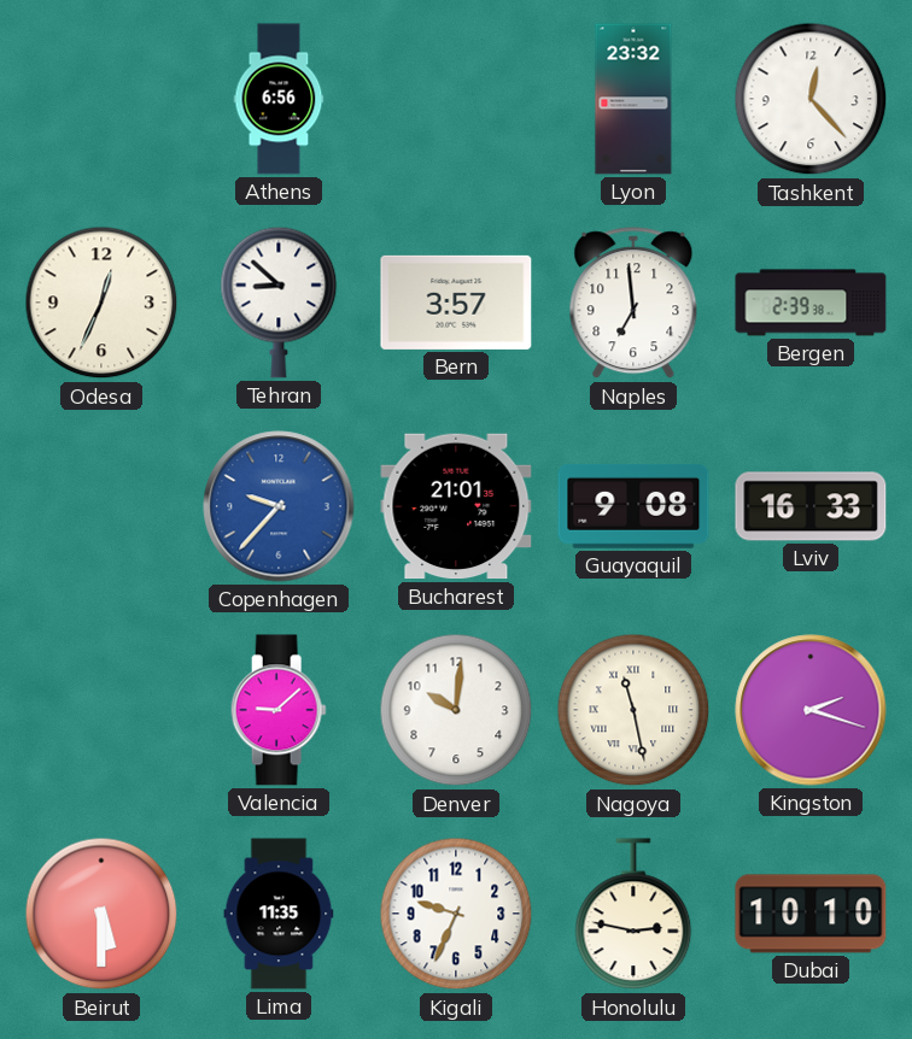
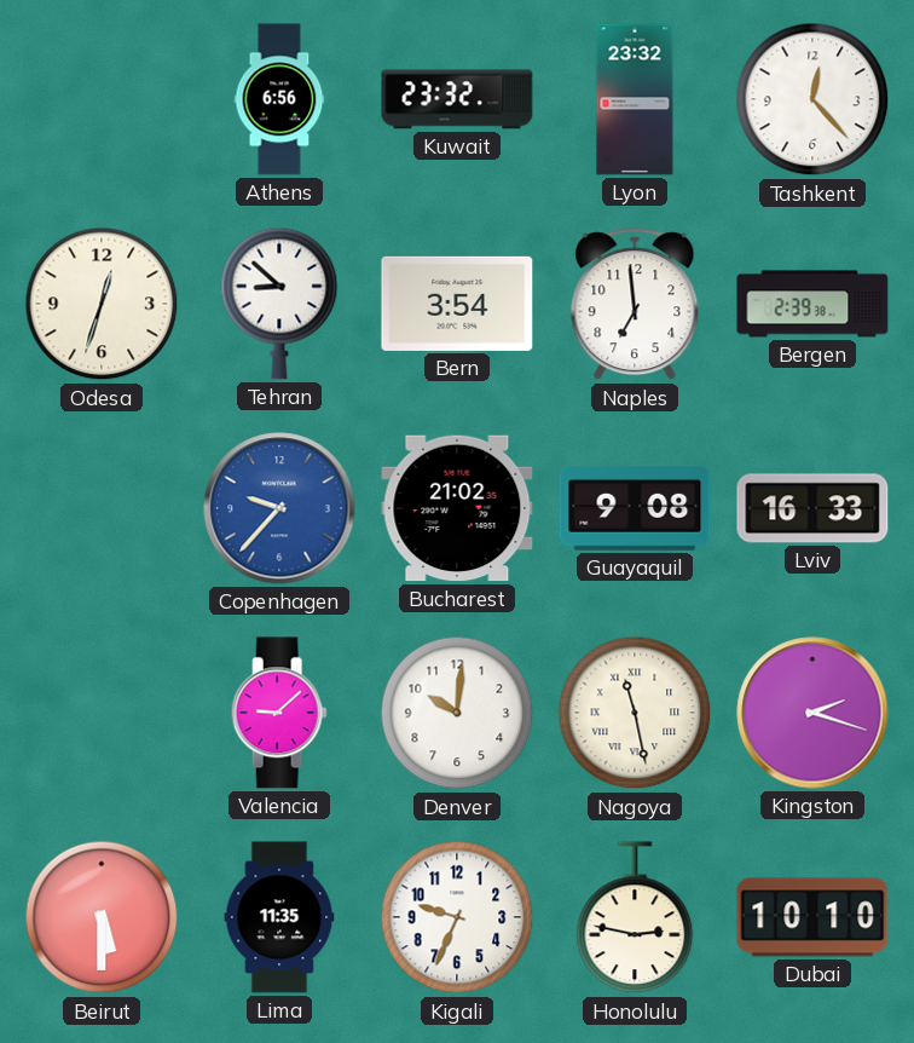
Kuwait: none -> 23:32 (457, 99)
Odesa: 12:34 -> 12:33 (102, 304)
Bern: 3:57 -> 3:54 (457, 304)
Bucharest: 21:01 -> 21:02 (457, 508)
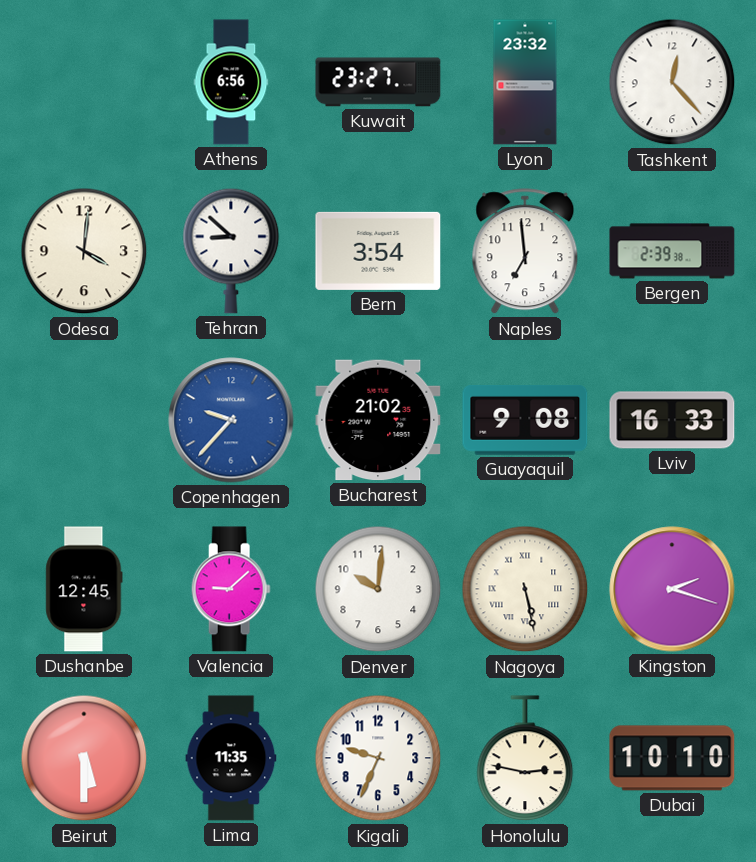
Kuwait: 23:32 -> 23:27 (378, 82)
Odesa: 12:33 -> 4:01 (84, 251)
Dushanbe: none -> 12:45 (84, 589)
Nagoya: 11:28 -> 5:28 (525, 589)
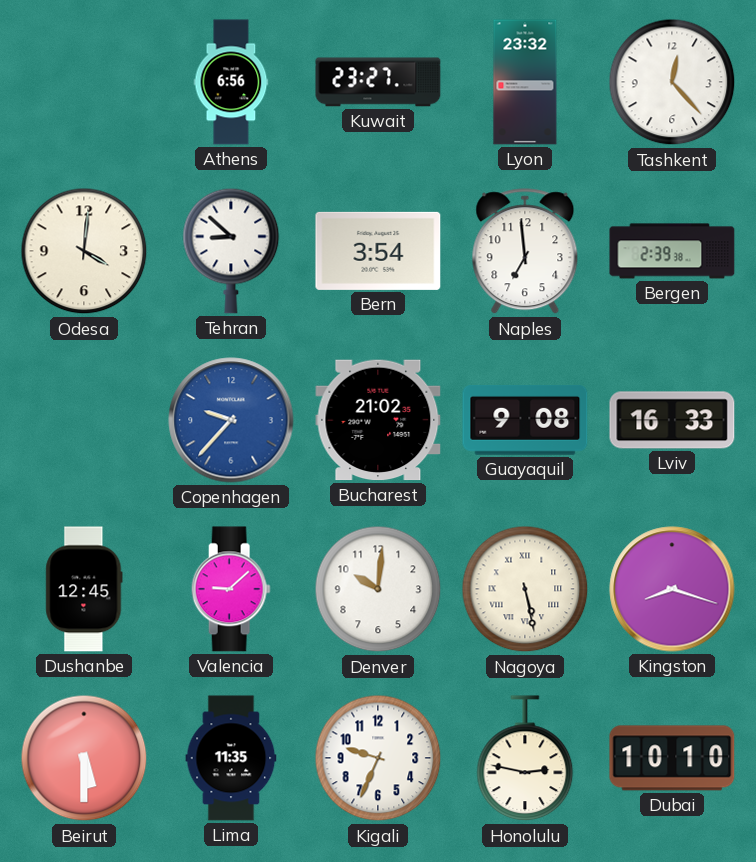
Kingston: 2:18 -> 8:18 (672, 589)
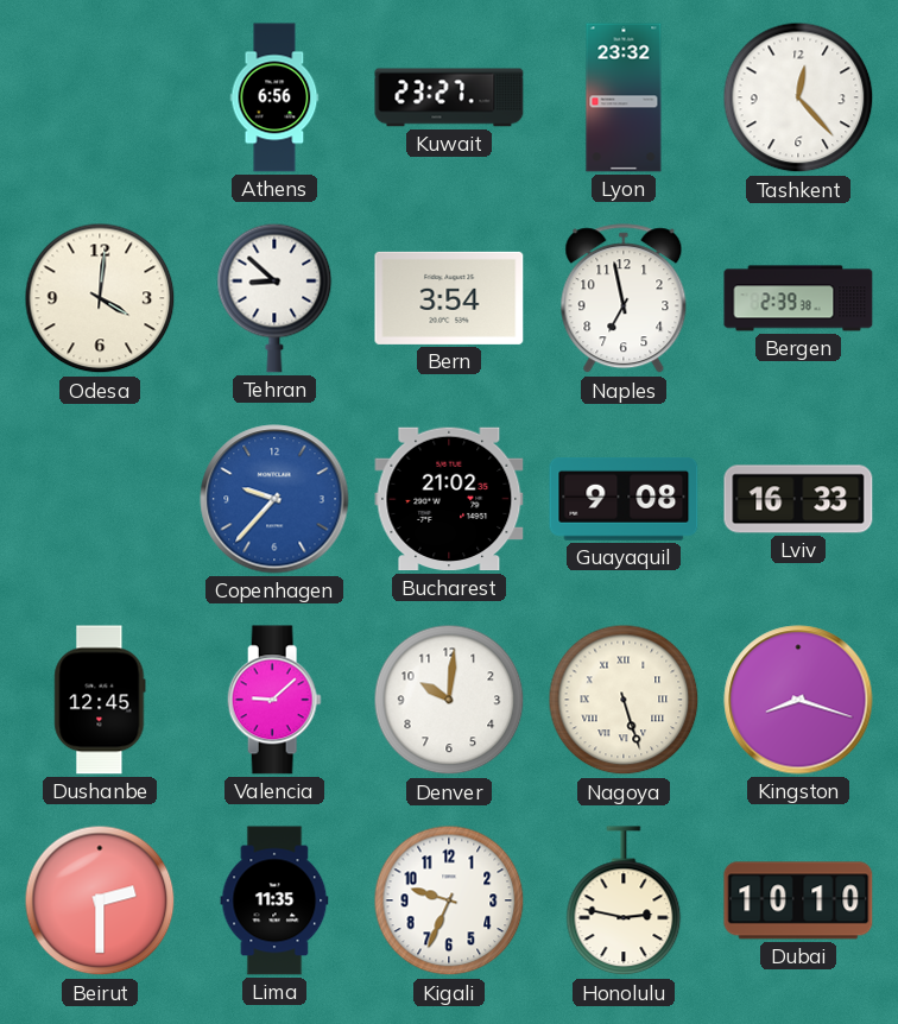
Naples: 6:59 -> 6:58 (624, 299)
Nagoya: 5:28 -> 5:27 (624, 700)
Beirut: 5:30 -> 2:30 (100, 900)
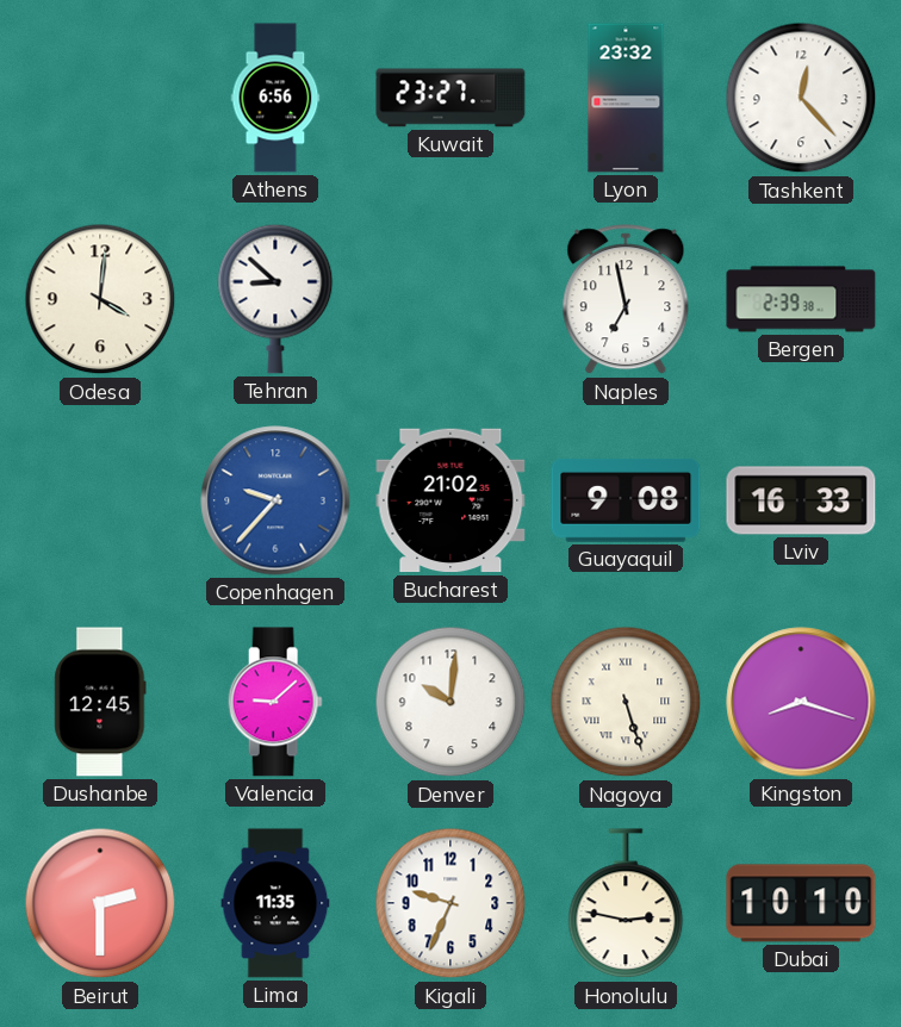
Bern: 3:54 -> none (449, 298)
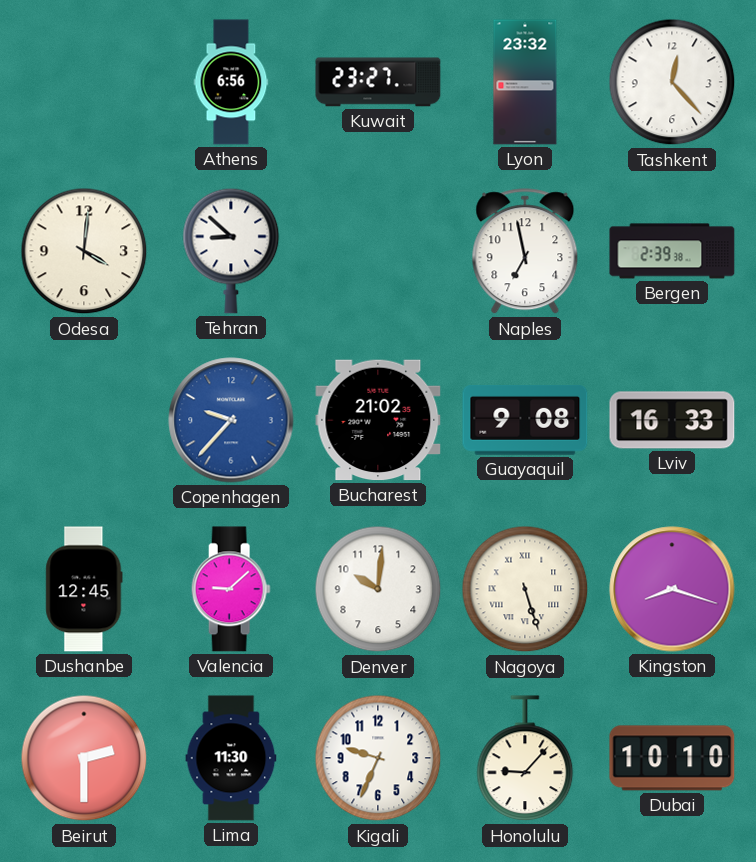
Lima: 11:35 -> 11:30 (231, 758)
Honolulu: 2:47 -> 9:07 (525, 759)
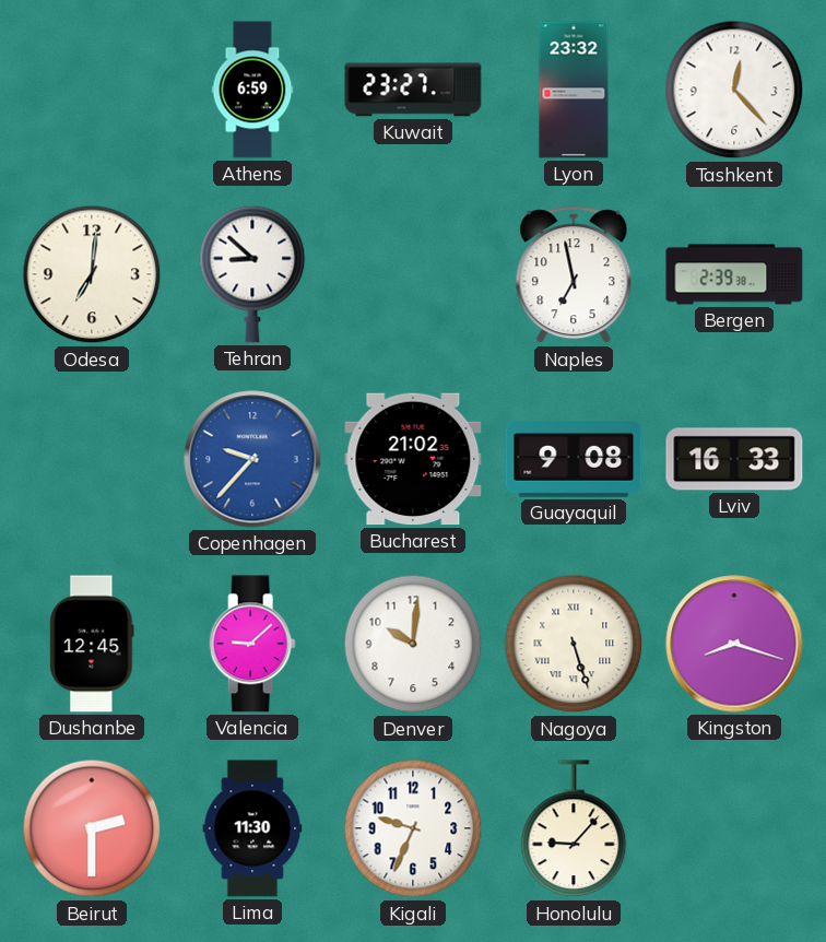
Athens: 6:56 -> 6:59 (252, 90)
Odesa: 4:01 -> 7:01 (92, 274)
Dubai: 10:10 -> none (672, 758)
